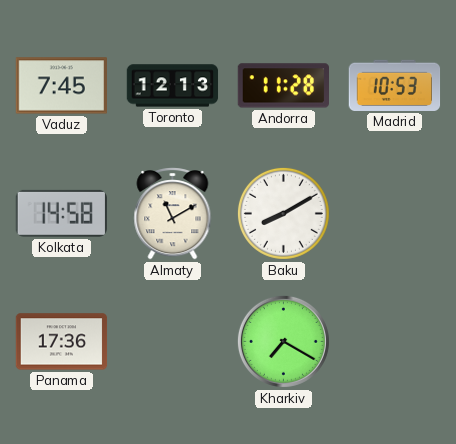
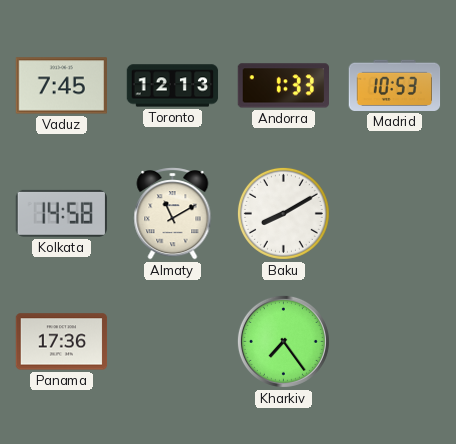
Andorra: 11:28 -> 1:33 (283, 86)
Kharkiv: 7:20 -> 7:24 (283, 341)
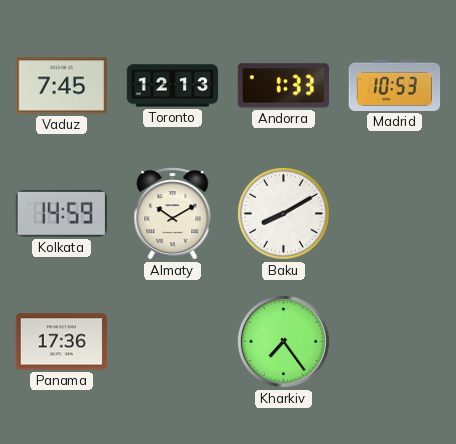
Kolkata: 14:58 -> 14:59 (61, 213)
Almaty: 11:10 -> 10:10 (173, 214)
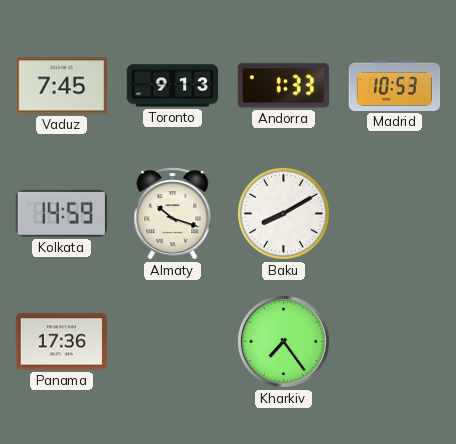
Toronto: 12:13 -> 9:13 (173, 86)
Almaty: 10:10 -> 10:18 (173, 214)
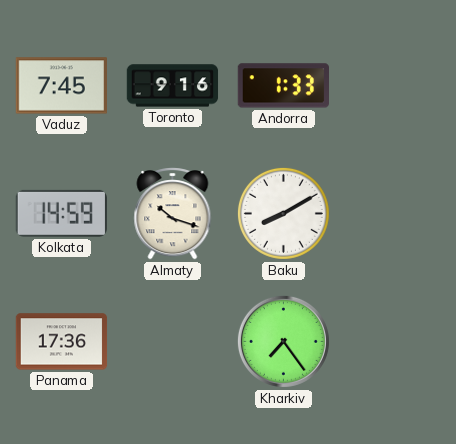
Toronto: 9:13 -> 9:16 (173, 86)
Madrid: 10:53 -> none (395, 85)
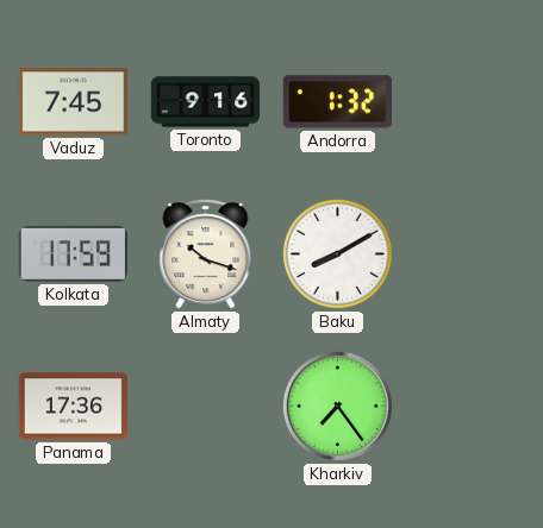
Andorra: 1:33 -> 1:32 (337, 102)
Kolkata: 14:59 -> 17:59 (73, 253)
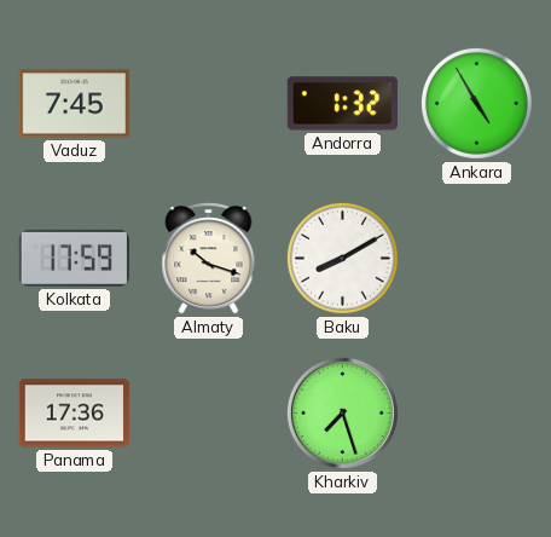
Toronto: 9:16 -> none (206, 102)
Ankara: none -> 4:55 (476, 103)
Kharkiv: 7:24 -> 7:27 (342, 412)
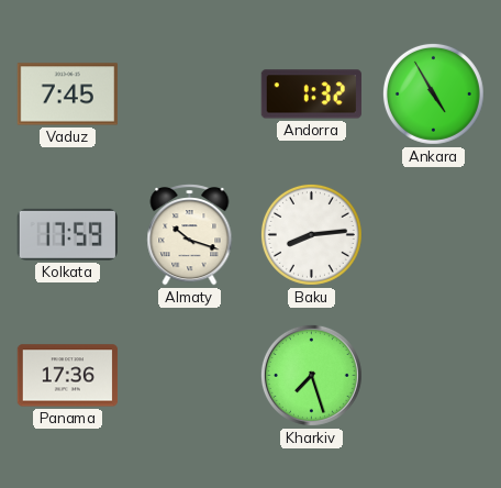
Baku: 8:10 -> 8:14 (311, 234)
